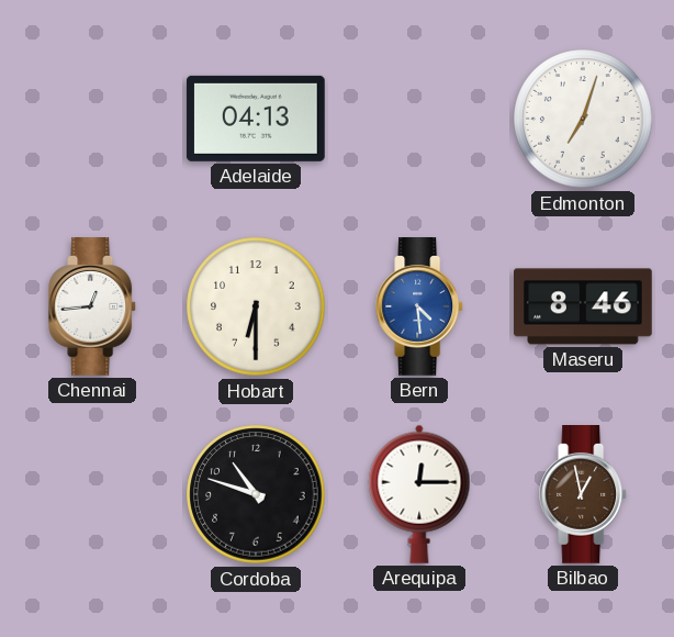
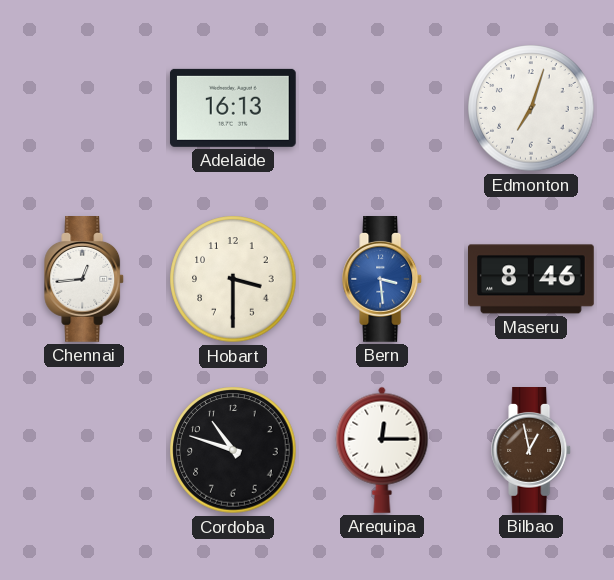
Adelaide: 04:13 -> 16:13 (233, 108)
Hobart: 6:30 -> 3:30 (233, 279)
Bern: 4:29 -> 3:29 (383, 280)
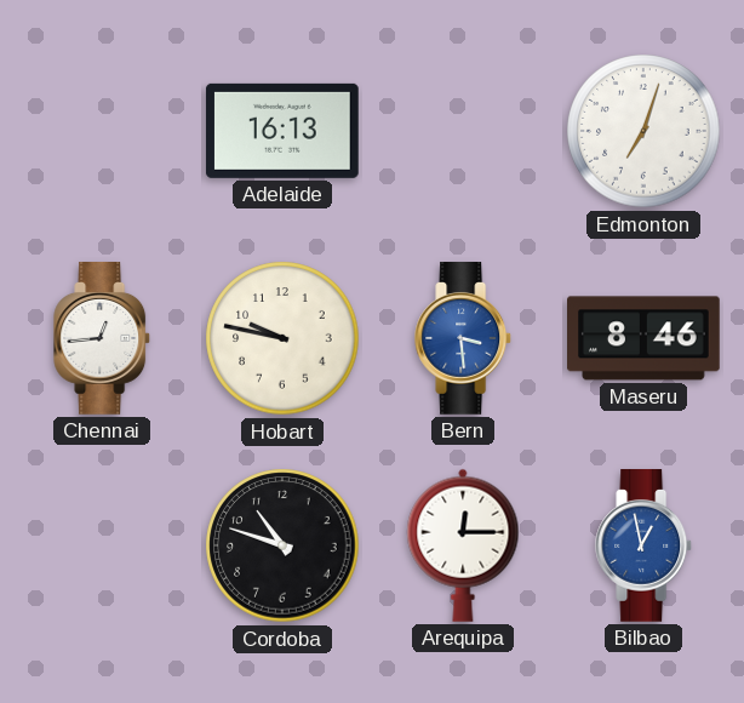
Hobart: 3:30 -> 9:47 (282, 338)
Bilbao dial: brown -> blue (645, 547)
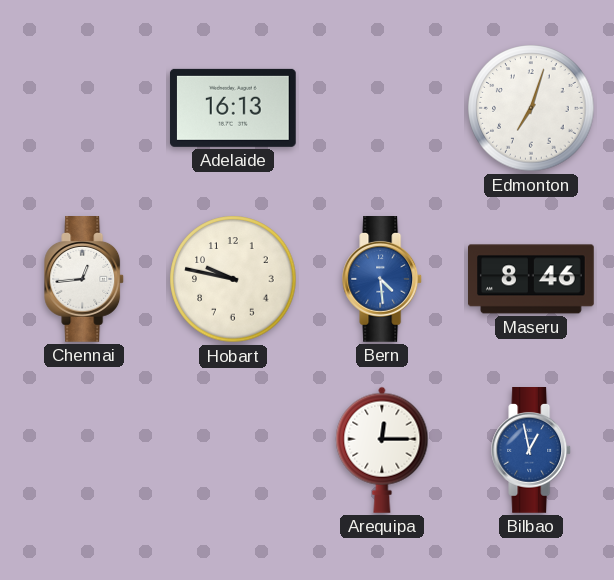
Bern: 3:29 -> 4:29 (383, 280)
Cordoba: 10:48 -> none (282, 545)
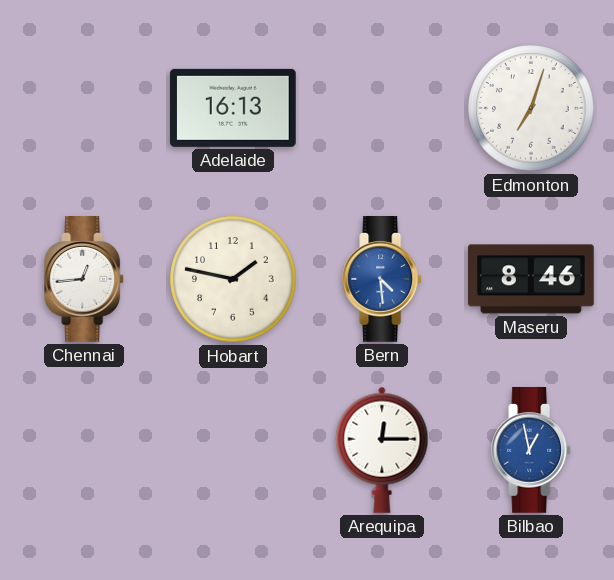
Hobart: 9:47 -> 1:47 (233, 279)
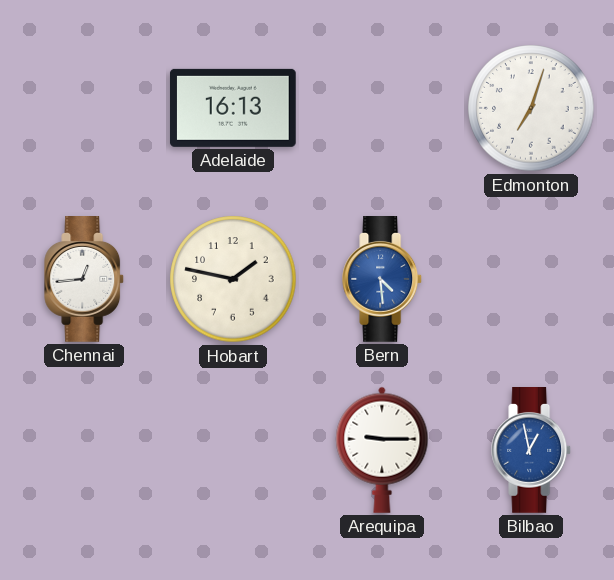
Maseru: 8:46 -> none (532, 279)
Arequipa: 12:15 -> 9:15 (382, 450)
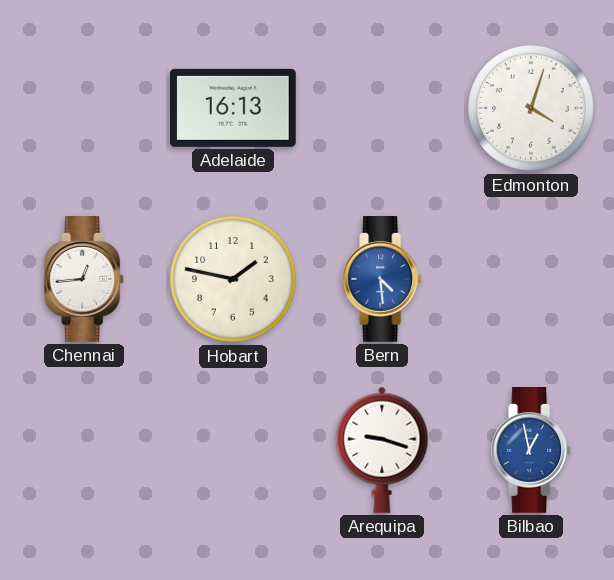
Edmonton: 7:03 -> 4:03 (531, 108)
Arequipa: 9:15 -> 9:18 (382, 450)
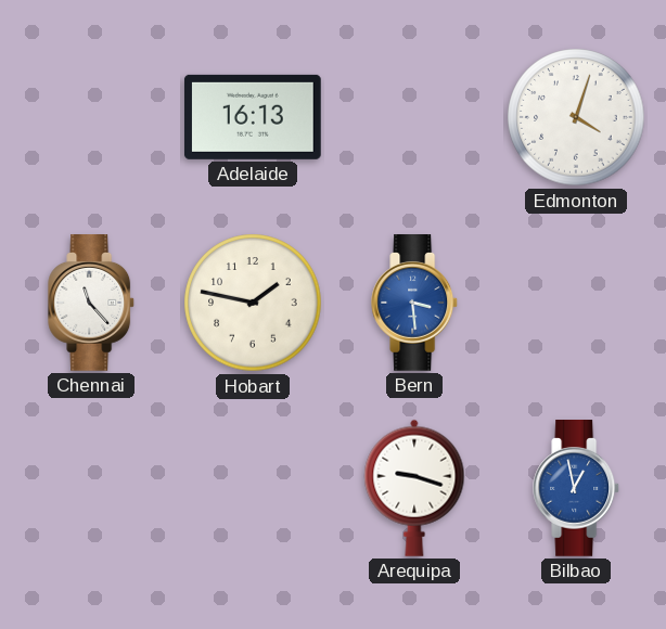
Chennai: 12:44 -> 11:23 (92, 304)
Bern: 4:29 -> 3:29 (415, 304)
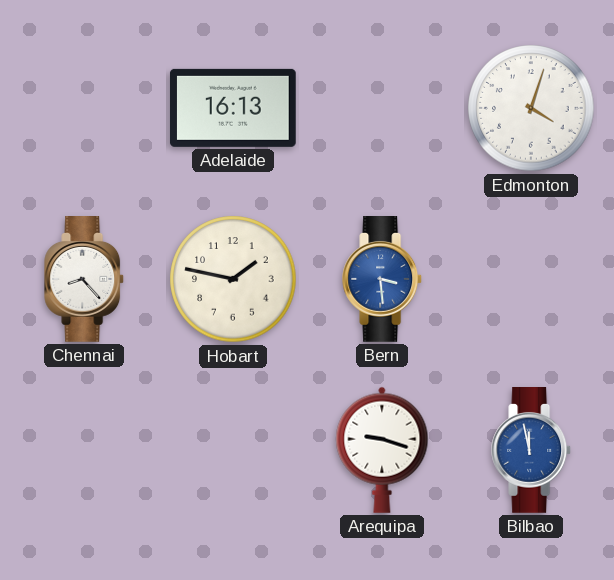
Chennai: 11:23 -> 8:23 (85, 280)
Bilbao: 12:58 -> 11:58 (532, 451)
